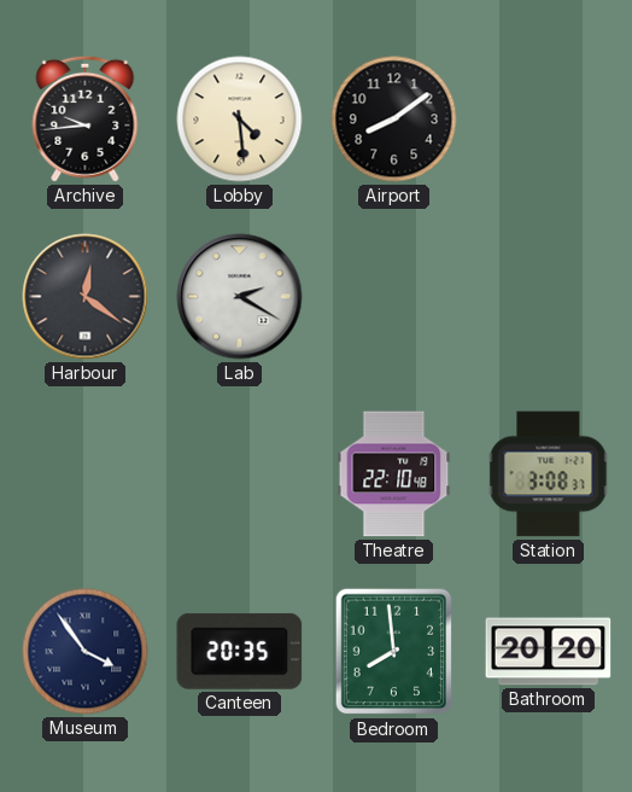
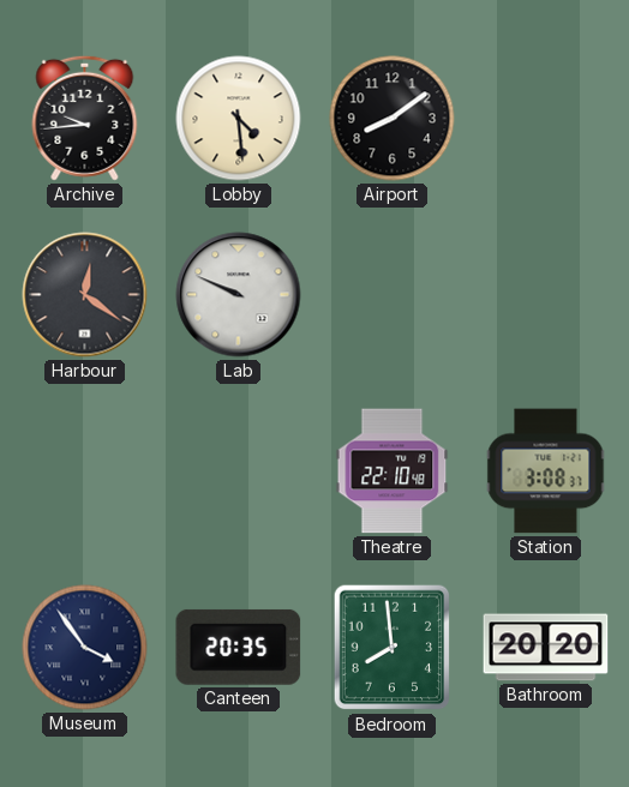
Lab: 2:20 -> 9:49 (239, 295)
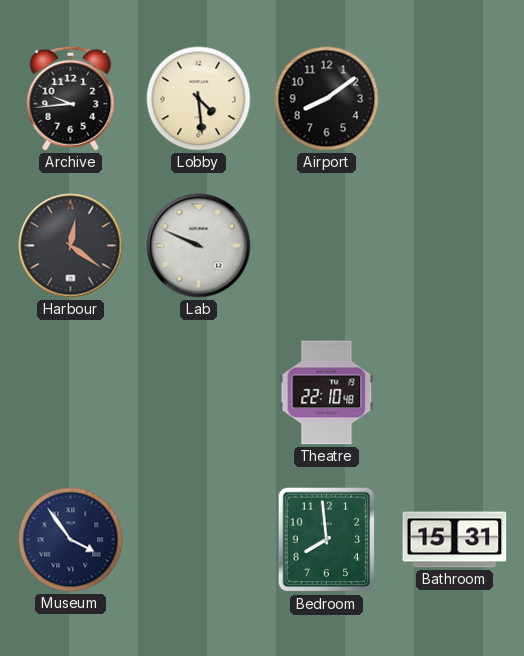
Station: 3:08 -> none (546, 471)
Canteen: 20:35 -> none (239, 647)
Bathroom: 20:20 -> 15:31 (455, 540)
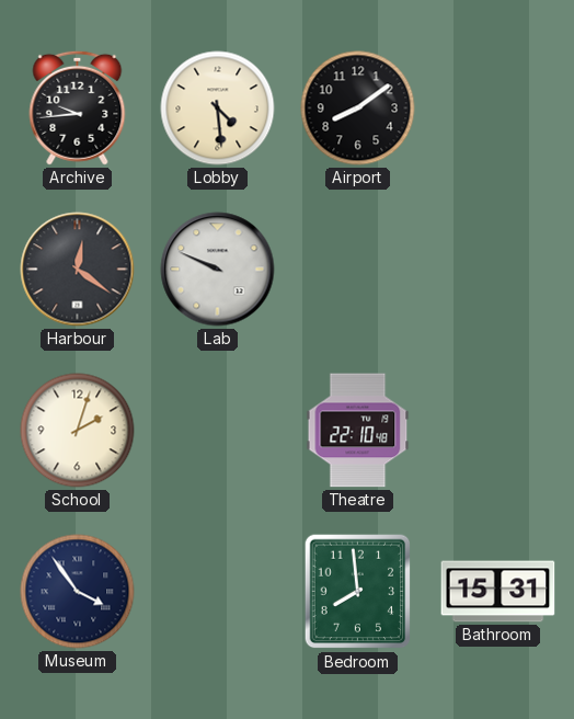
School: none -> 2:03 (78, 431)
